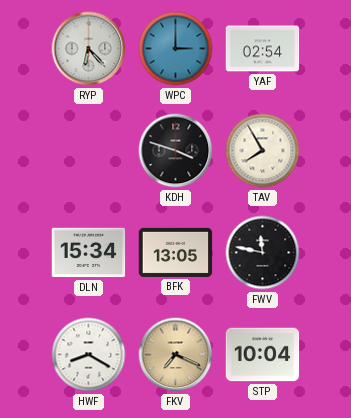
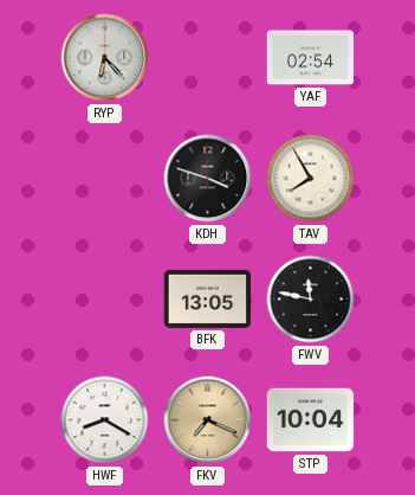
WPC: 3:00 -> none (176, 49)
DLN: 15:34 -> none (89, 253)
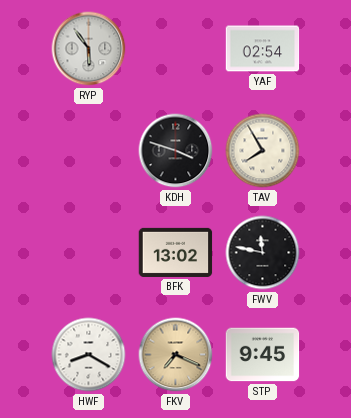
RYP: 6:23 -> 5:54 (89, 49)
BFK: 13:05 -> 13:02 (176, 252)
STP: 10:04 -> 9:45 (263, 355)
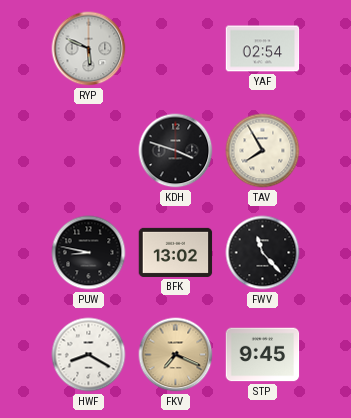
RYP: 5:54 -> 5:49 (89, 49)
PUW: none -> 8:47 (89, 253)
FWV: 11:47 -> 11:23 (263, 253)
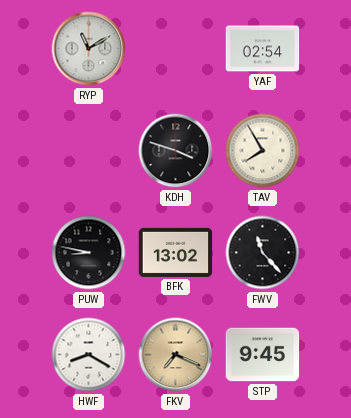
RYP: 5:49 -> 11:10 (89, 49)
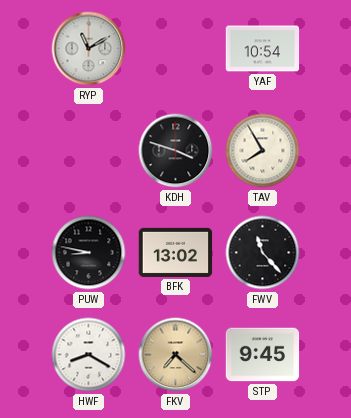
YAF: 02:54 -> 10:54 (263, 49)
FKV: 7:19 -> 7:22 (176, 355)
